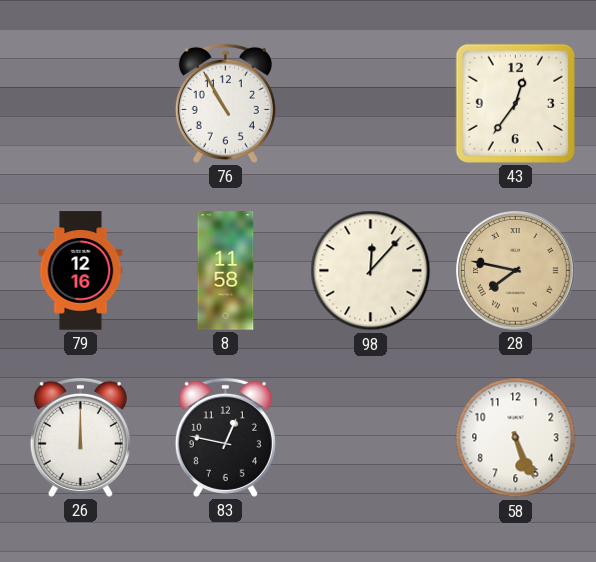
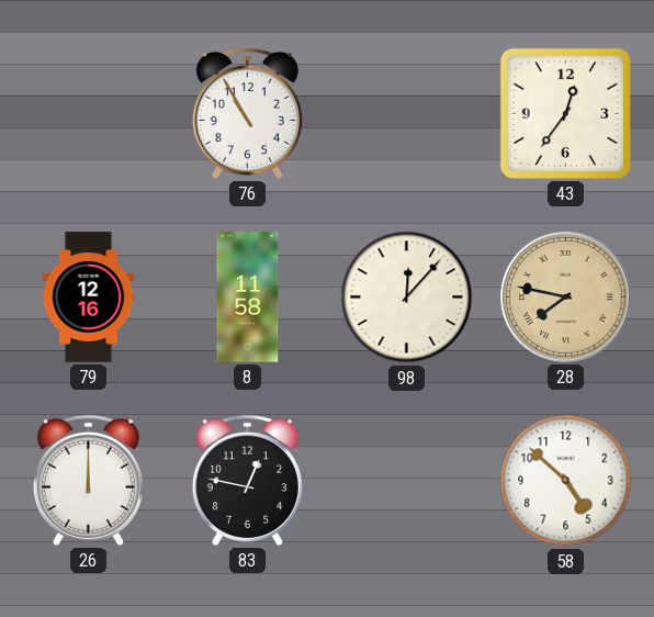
58: 5:26 -> 4:52 (566, 481)
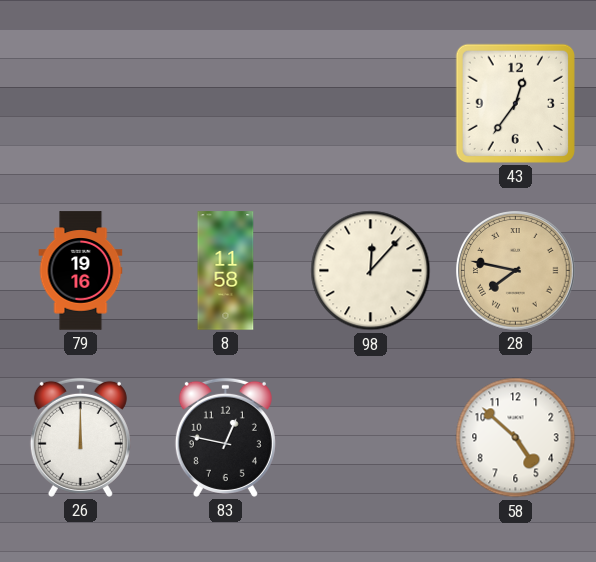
76: 10:55 -> none (247, 113)
79: 12:16 -> 19:16 (81, 271)
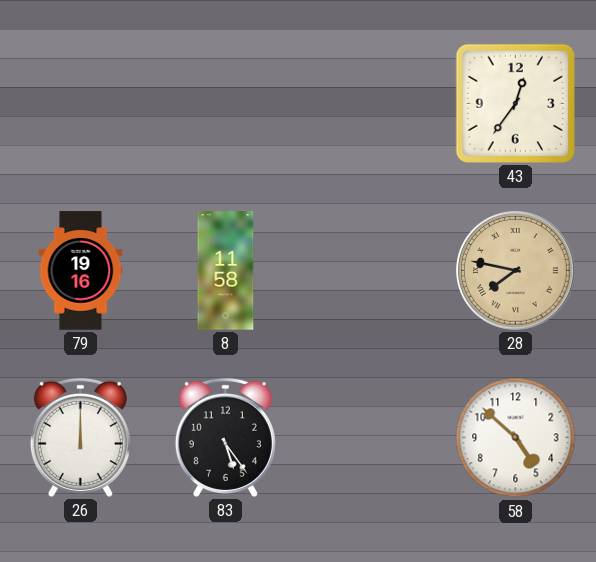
98: 12:07 -> none (371, 271)
83: 12:47 -> 5:24 (225, 437)
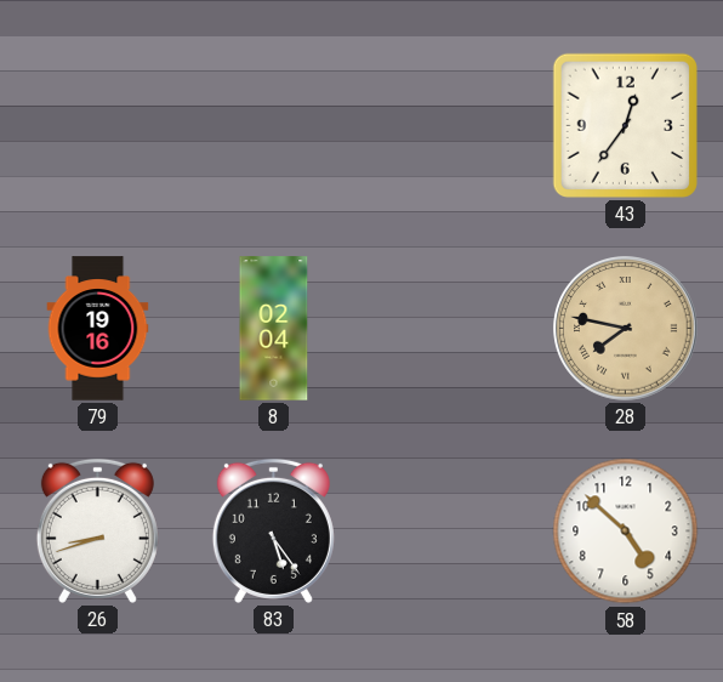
8: 11:58 -> 02:04 (274, 329)
26: 12:00 -> 8:42 (97, 530)
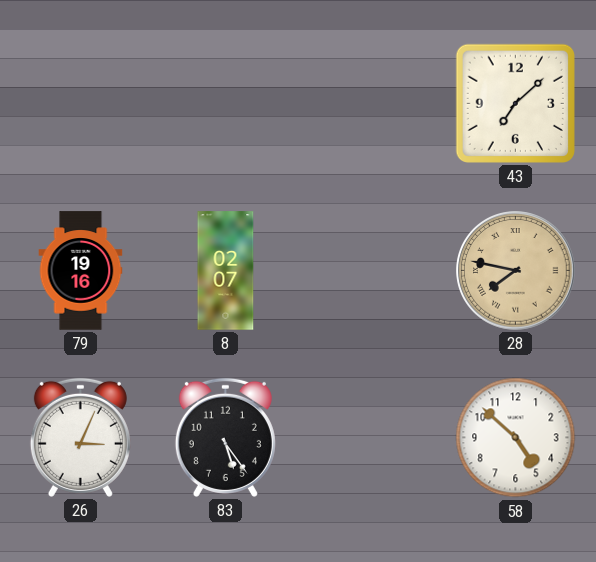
43: 12:36 -> 7:08 (515, 103)
8: 02:04 -> 02:07 (226, 271)
26: 8:42 -> 3:04 (80, 437)
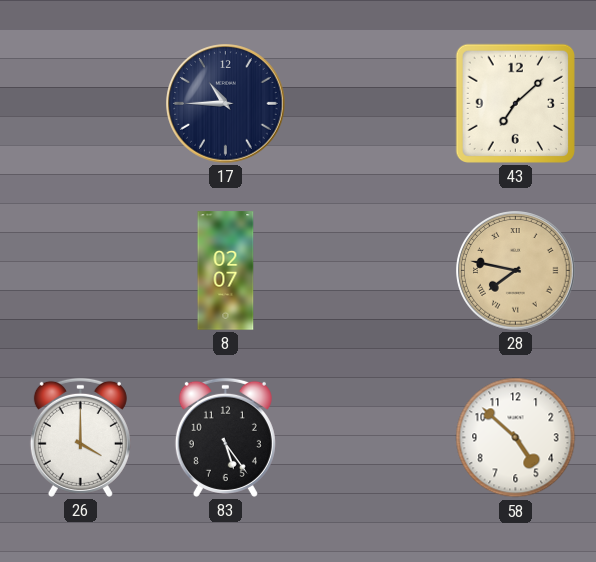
17: none -> 10:45 (226, 104)
79: 19:16 -> none (81, 271)
26: 3:04 -> 4:00 (80, 437)
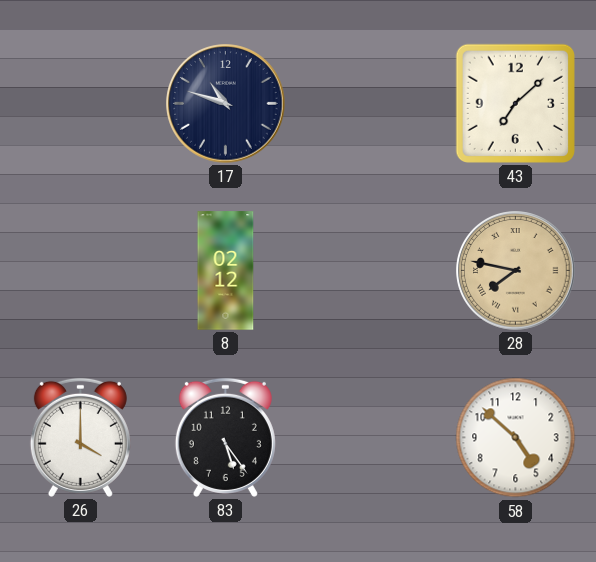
17: 10:45 -> 10:48 (226, 104)
8: 02:07 -> 02:12 (226, 271)
